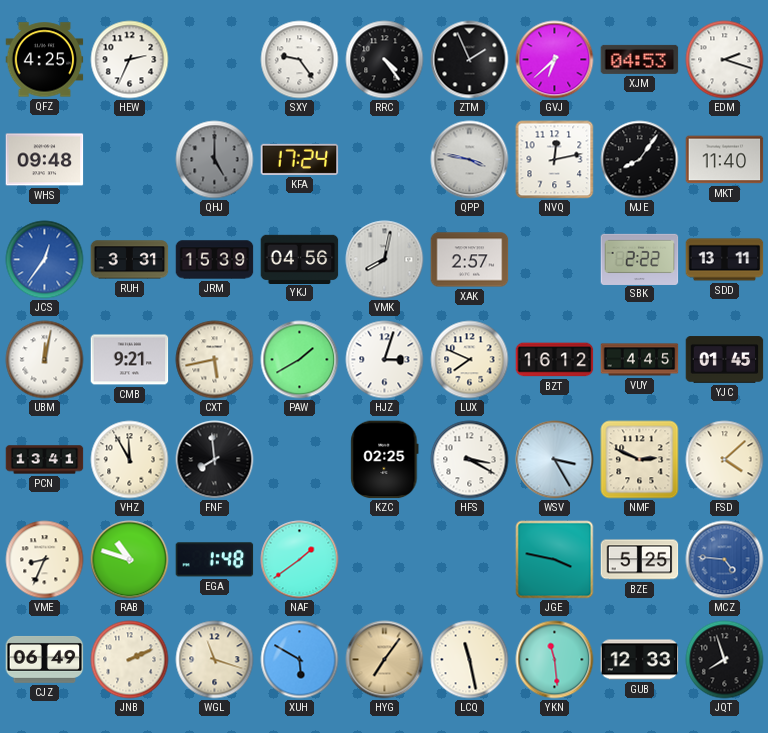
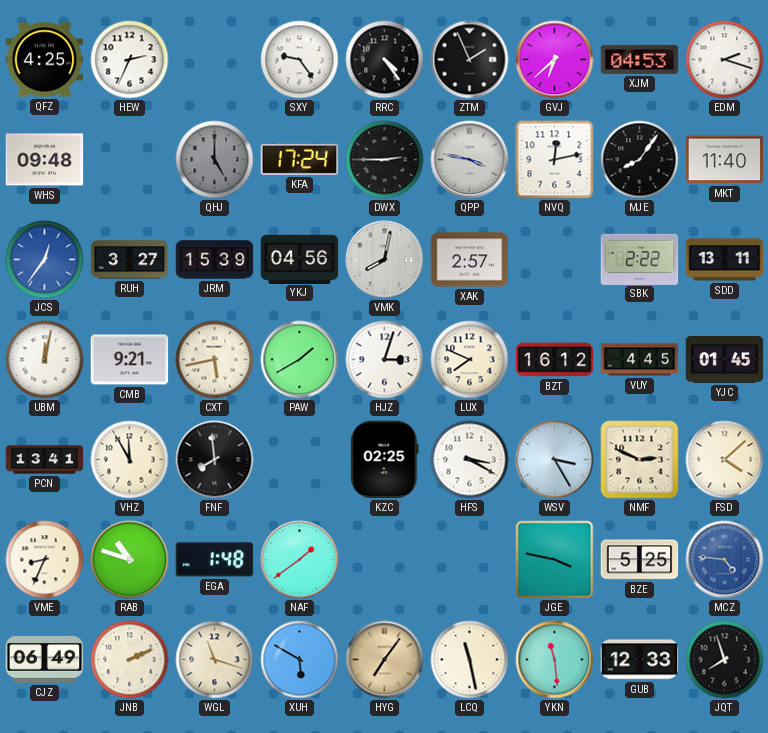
DWX: none -> 2:45 (385, 160)
RUH: 3:31 -> 3:27 (130, 260)
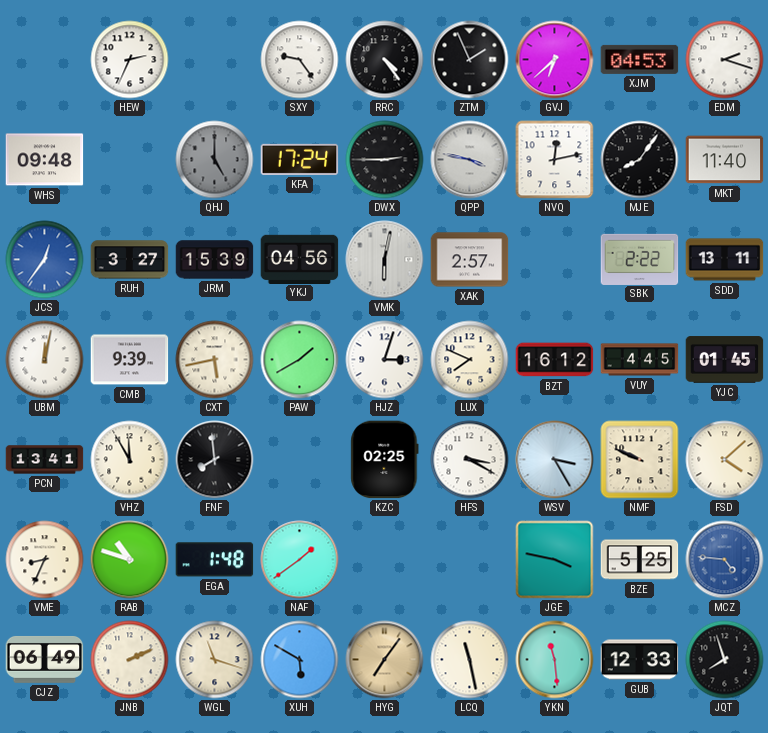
QFZ: 4:25 -> none (45, 60)
VMK: 8:02 -> 6:02 (385, 260)
CMB: 9:21 -> 9:39 (130, 360)
NMF: 2:49 -> 9:49 (640, 460)
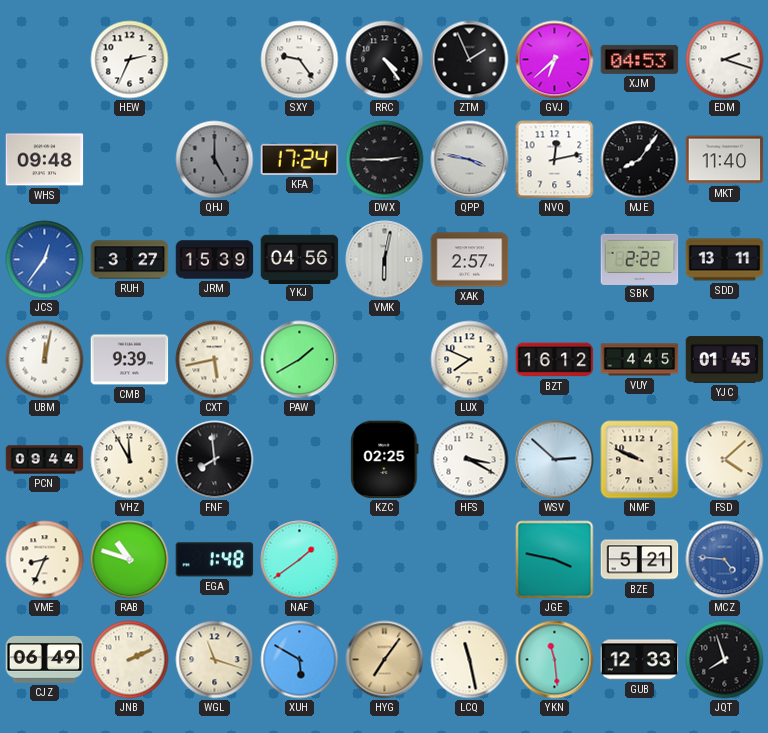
HJZ: 3:03 -> none (385, 360)
PCN: 13:41 -> 09:44 (45, 460)
WSV: 3:25 -> 2:52 (555, 460)
BZE: 5:25 -> 5:21 (640, 560)
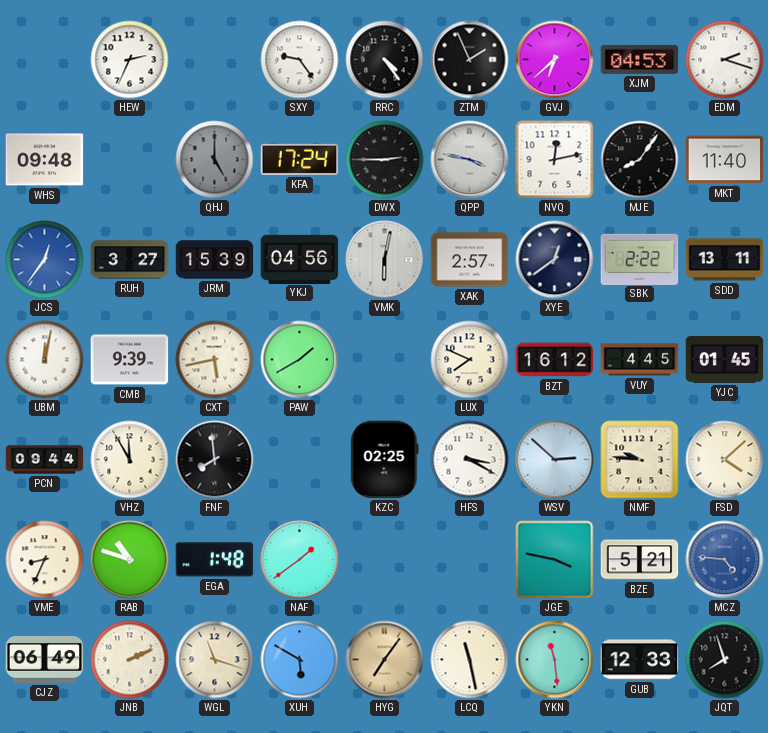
XYE: none -> 12:39 (555, 260)
NMF: 9:49 -> 9:46 (640, 460)
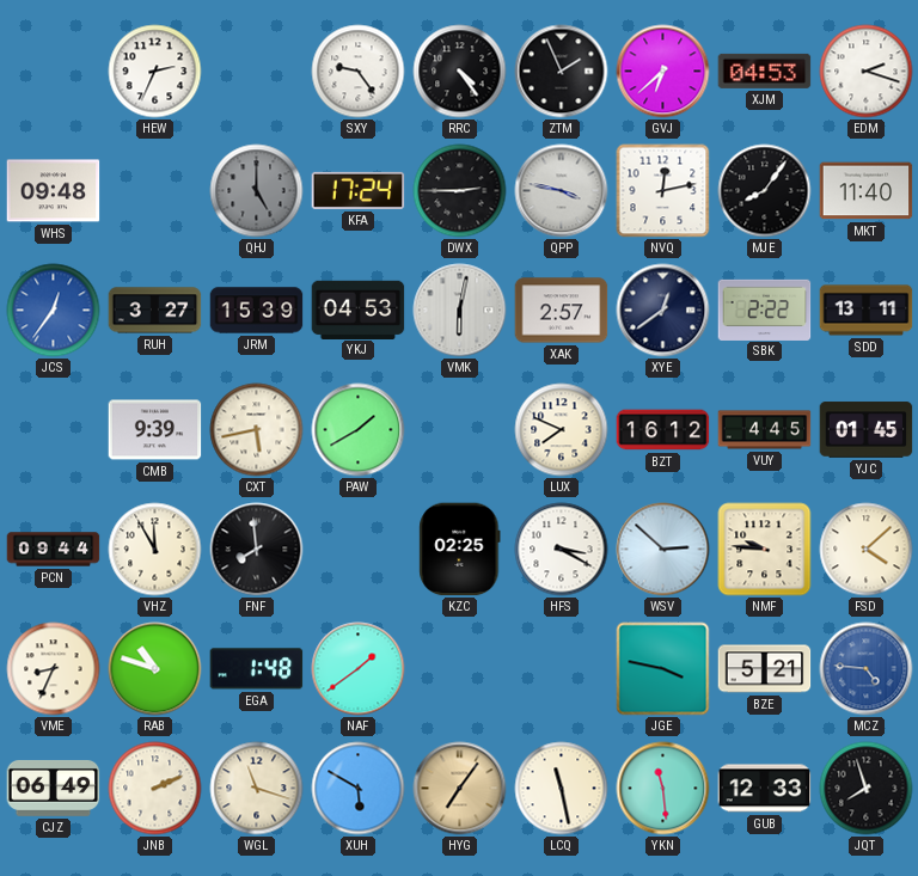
YKJ: 04:56 -> 04:53 (359, 310)
UBM: 12:02 -> none (45, 360)
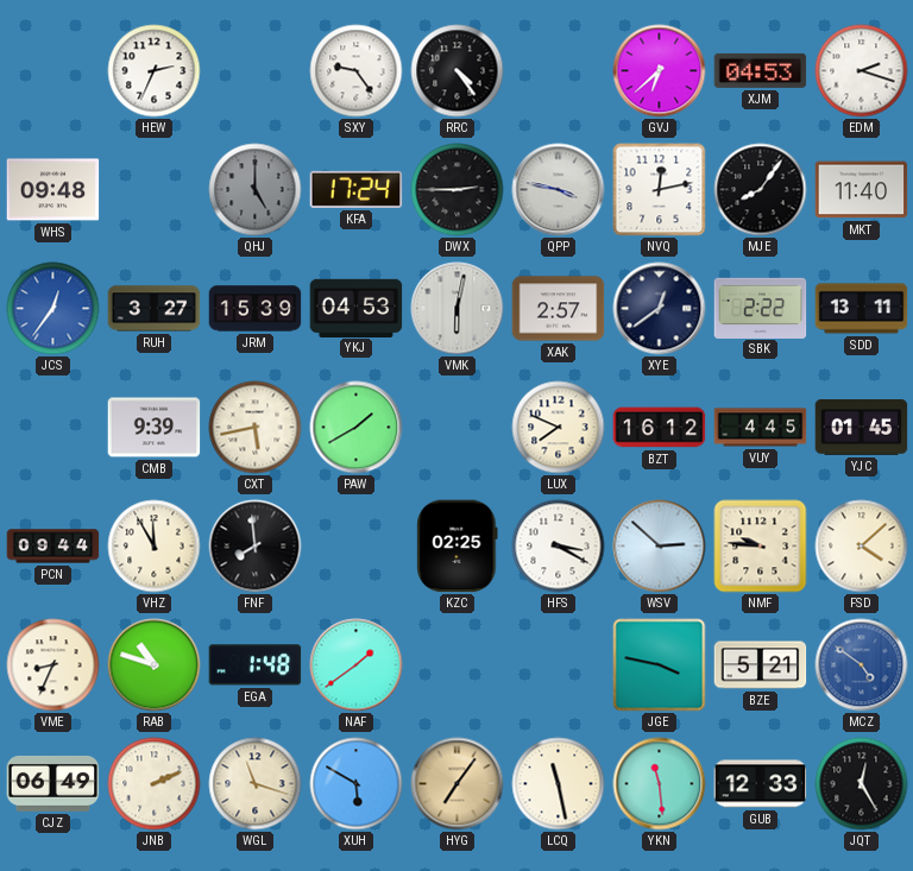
ZTM: 1:56 -> none (562, 72)
MCZ: 4:46 -> 4:51 (862, 665)
JQT: 7:57 -> 12:25 (862, 784)
